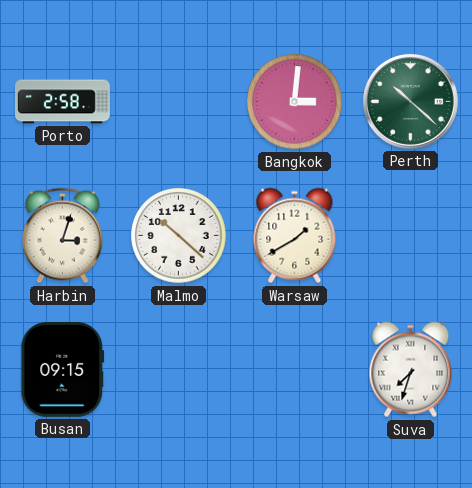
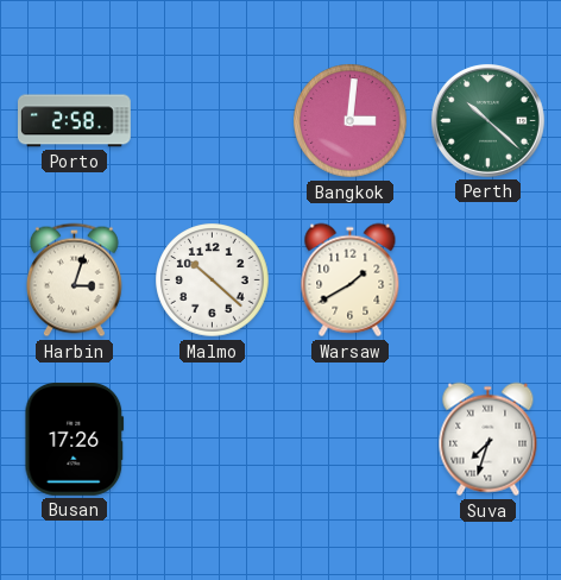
Busan: 09:15 -> 17:26 (75, 439)
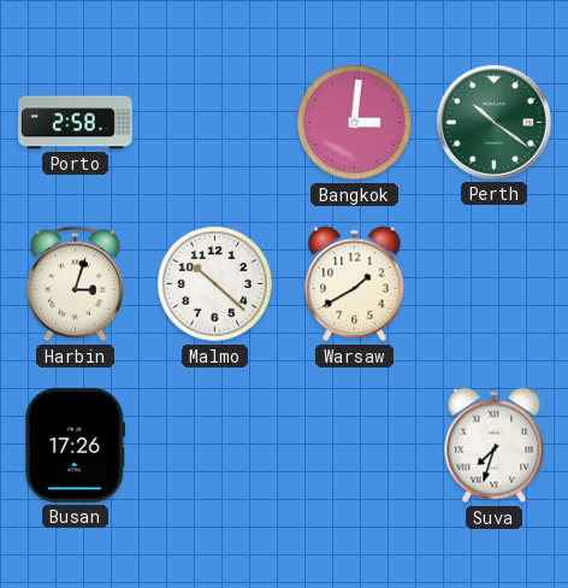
Perth: 10:22 -> 10:21 (493, 122)
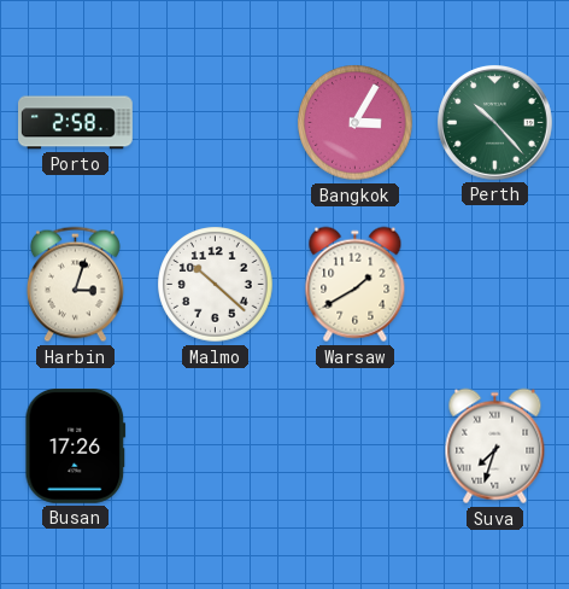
Bangkok: 3:01 -> 3:05 (356, 123)
Perth: 10:21 -> 10:23 (494, 122)
